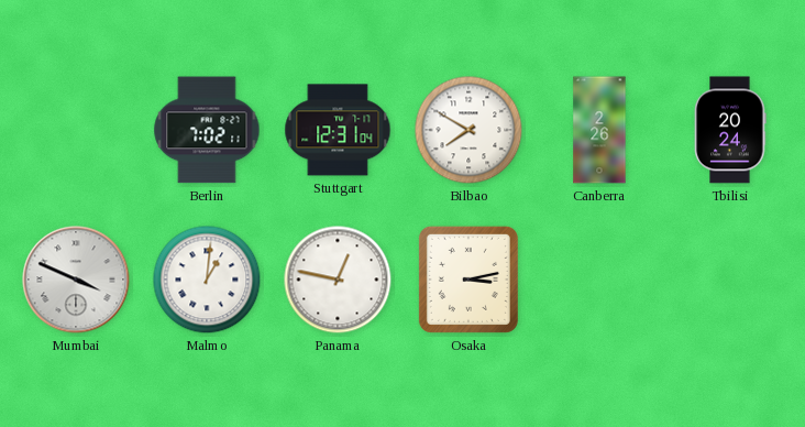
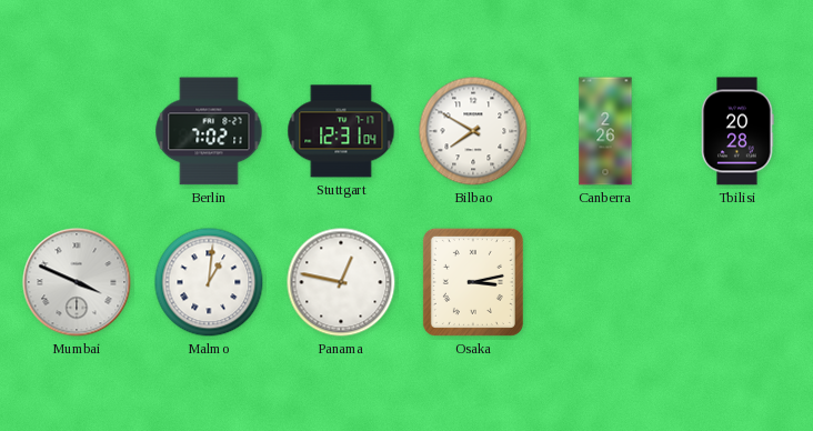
Tbilisi: 20:24 -> 20:28 (737, 131)
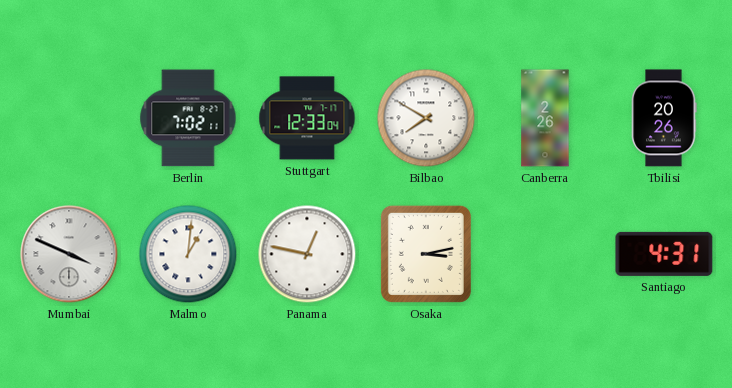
Stuttgart: 12:31 -> 12:33 (307, 118)
Tbilisi: 20:28 -> 20:26 (664, 118)
Santiago: none -> 4:31 (664, 254)
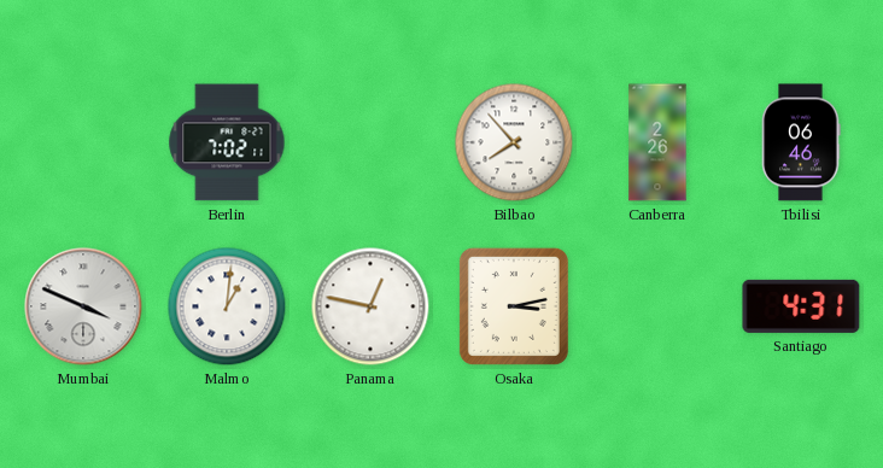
Stuttgart: 12:33 -> none (307, 118)
Bilbao: 7:50 -> 7:53 (514, 142)
Tbilisi: 20:26 -> 06:46 (801, 142)
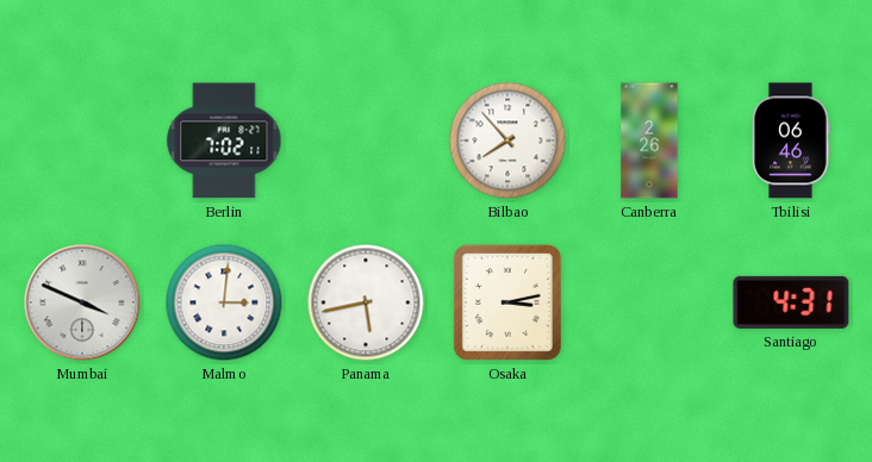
Malmo: 1:01 -> 3:01 (224, 302)
Panama: 12:47 -> 5:43 (366, 302)
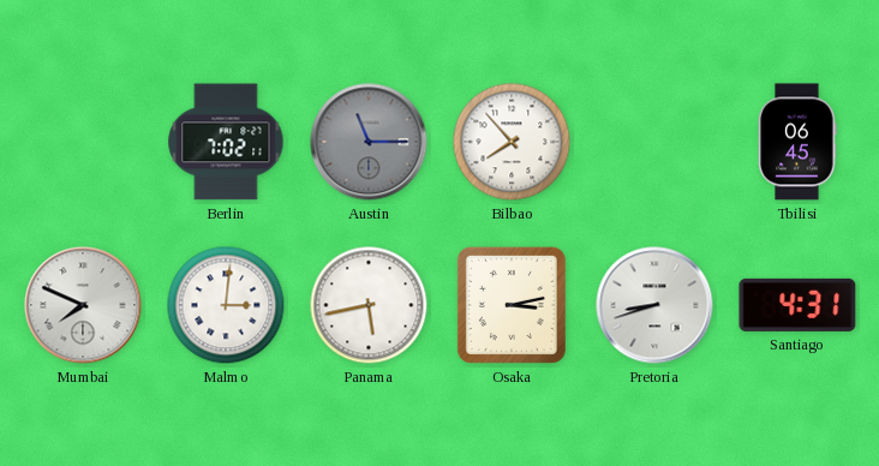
Austin: none -> 11:15 (369, 142)
Canberra: 2:26 -> none (649, 141)
Tbilisi: 06:46 -> 06:45 (797, 142)
Mumbai: 3:49 -> 7:49 (83, 305)
Pretoria: none -> 8:42 (654, 305)
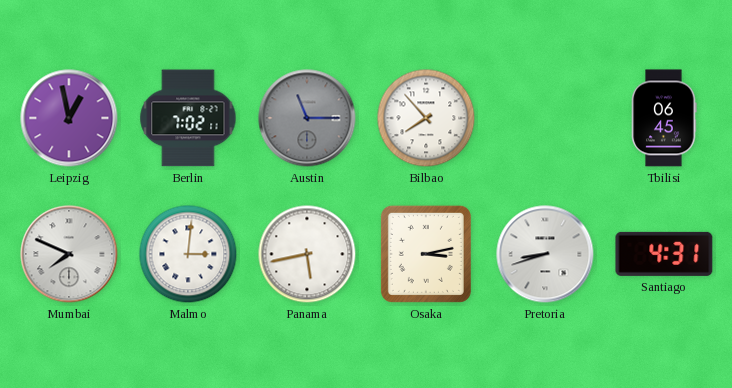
Leipzig: none -> 12:58 (69, 118)
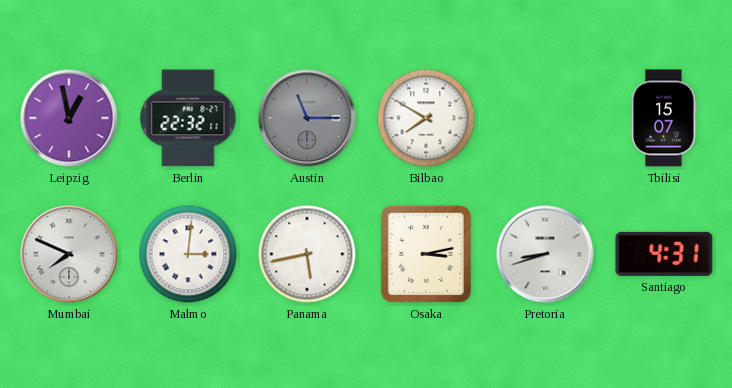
Berlin: 7:02 -> 22:32 (188, 118)
Bilbao: 7:53 -> 7:50 (426, 118)
Tbilisi: 06:45 -> 15:07 (664, 118)
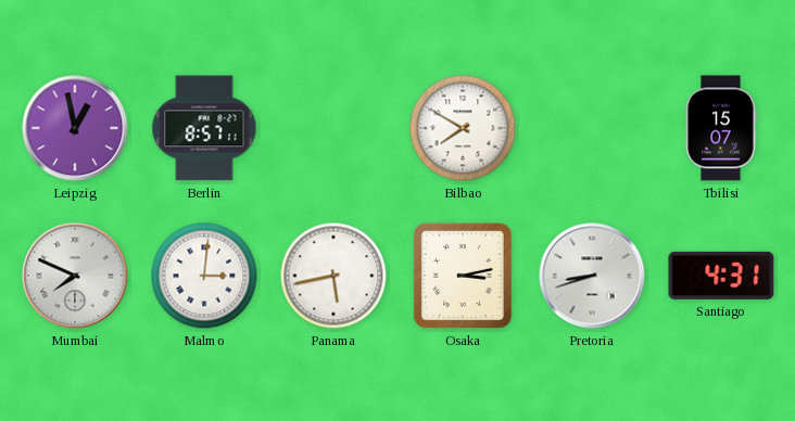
Berlin: 22:32 -> 8:57 (204, 128)
Austin: 11:15 -> none (307, 118)
